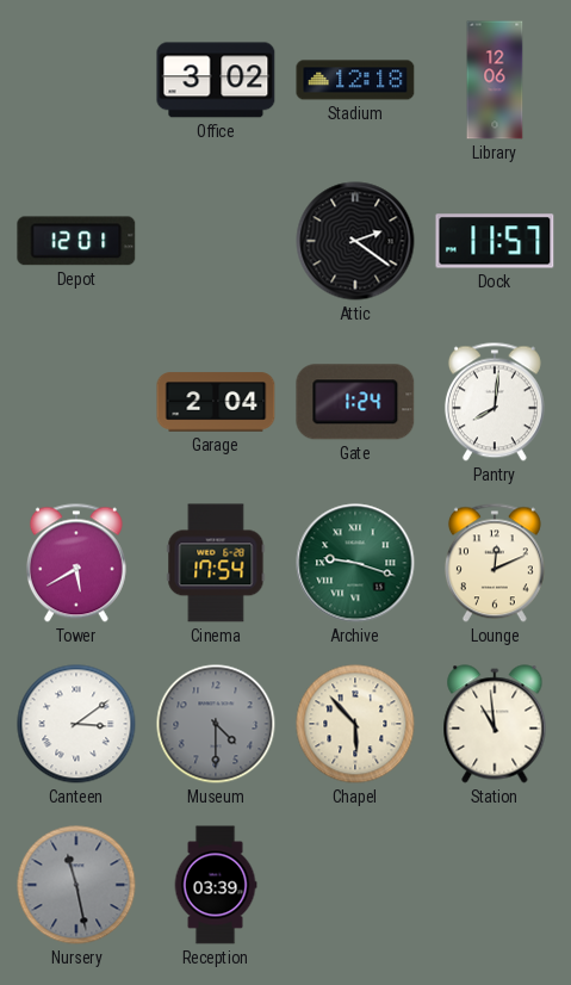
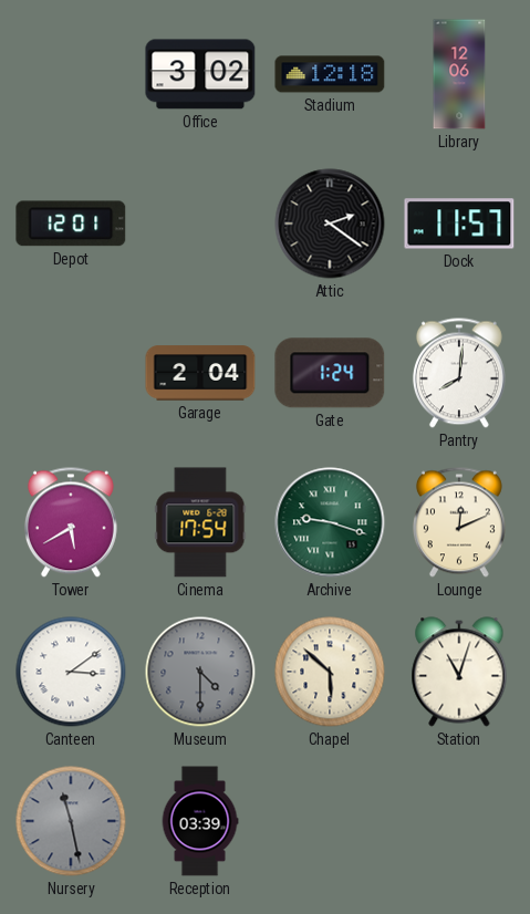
Chapel: 5:53 -> 5:52 (330, 672)
Station: 10:59 -> 11:03 (459, 672)
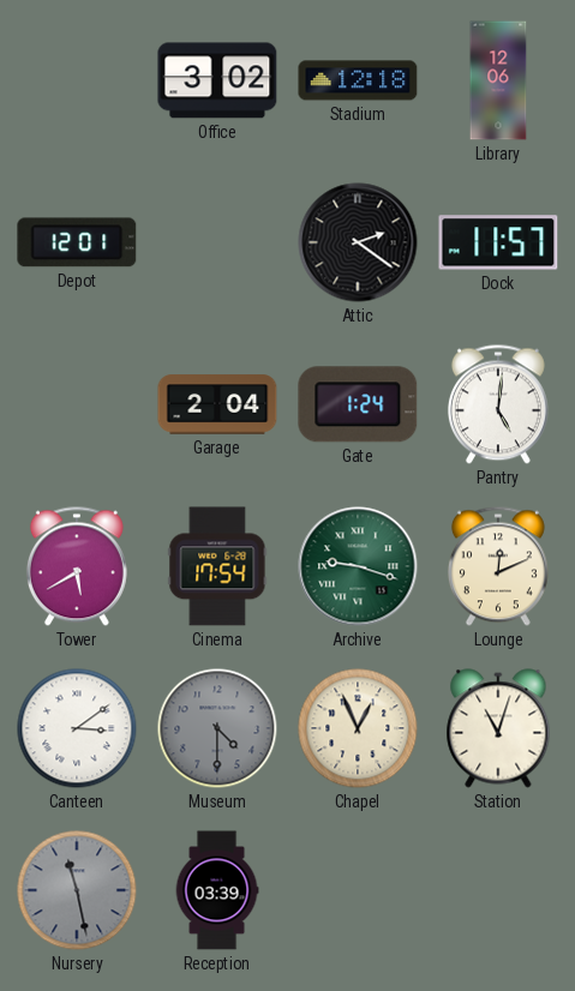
Pantry: 8:01 -> 5:01 (498, 404)
Chapel: 5:52 -> 12:56 (358, 728)
